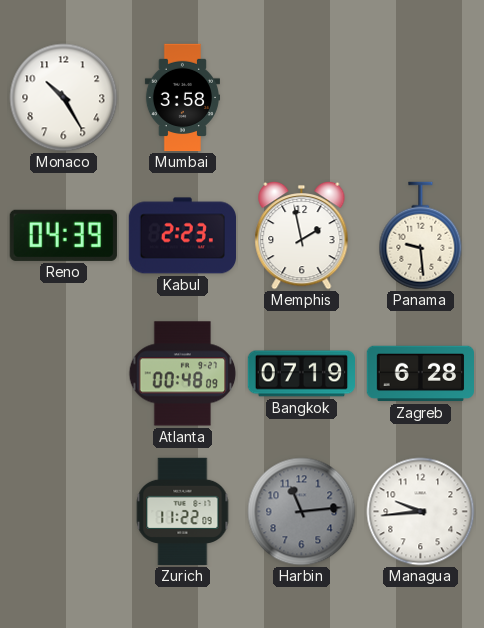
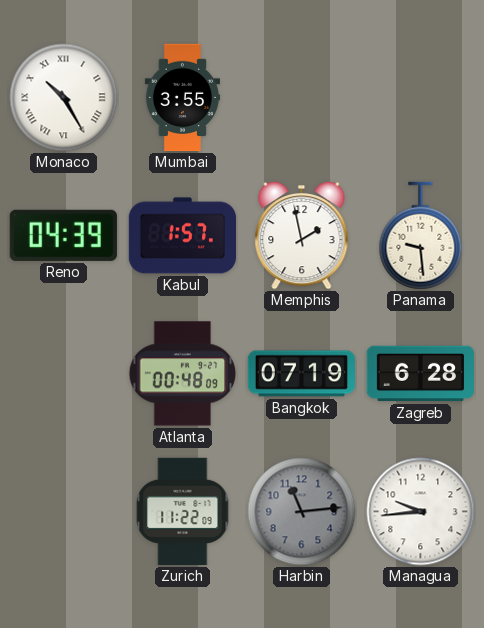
Monaco numerals: Arabic -> Roman (64, 98)
Mumbai: 3:58 -> 3:55 (182, 98)
Kabul: 2:23 -> 1:57 (182, 236)
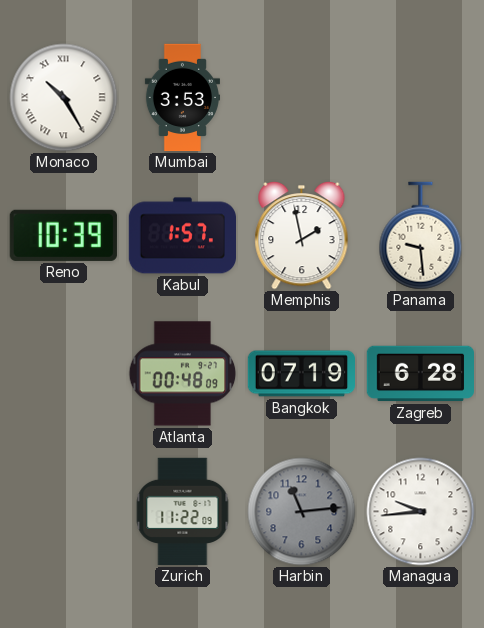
Mumbai: 3:55 -> 3:53 (182, 98)
Reno: 04:39 -> 10:39 (63, 235)
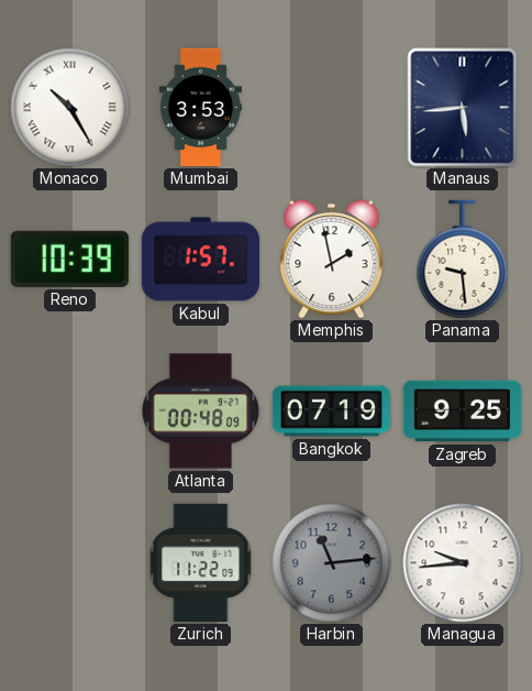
Manaus: none -> 5:44 (463, 108)
Zagreb: 6:28 -> 9:25 (462, 412)
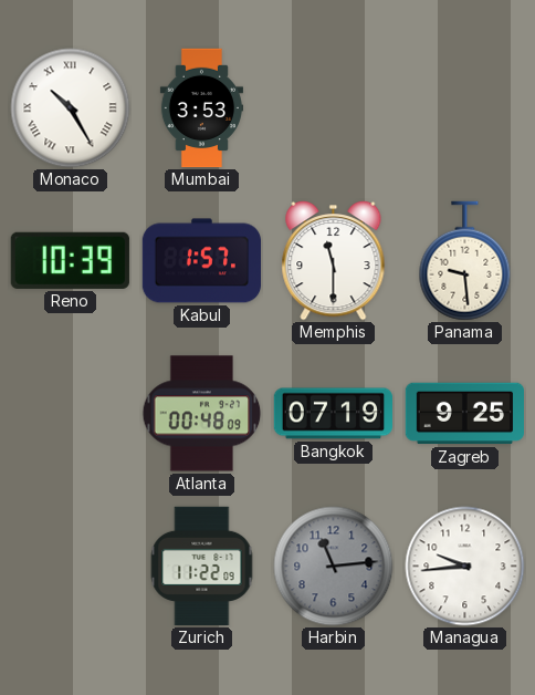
Manaus: 5:44 -> none (463, 108)
Memphis: 1:58 -> 11:30 (334, 260)
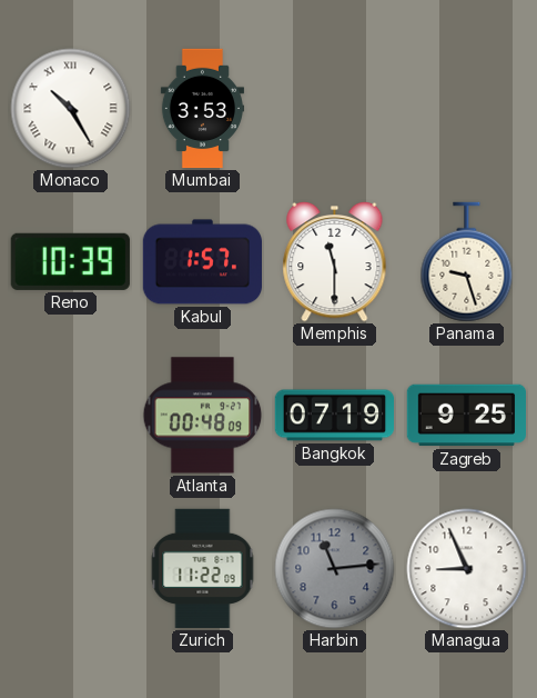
Panama: 9:29 -> 9:27 (467, 262)
Managua: 9:44 -> 8:56 (467, 569)
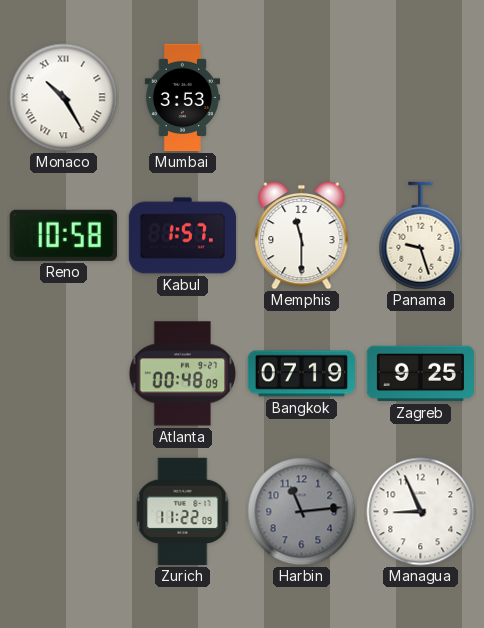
Reno: 10:39 -> 10:58 (63, 235)
